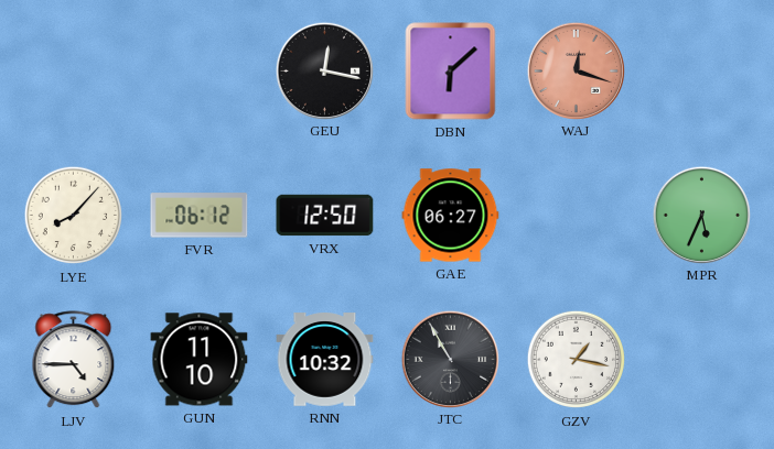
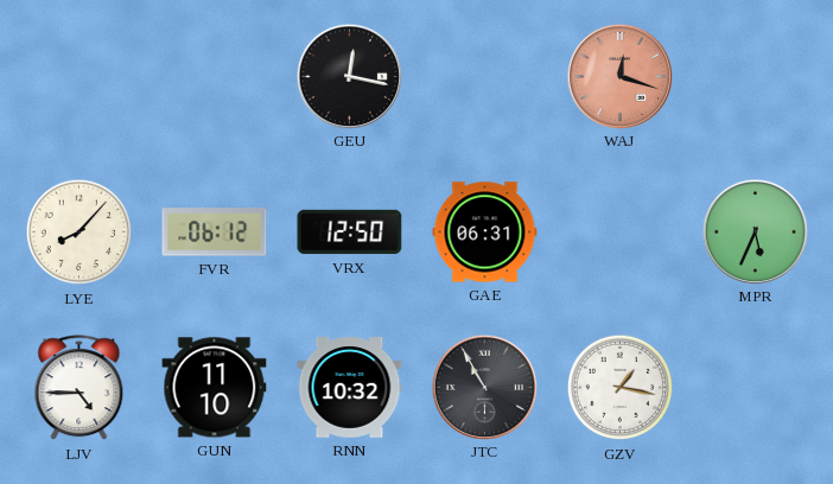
DBN: 6:08 -> none (451, 72)
GAE: 06:27 -> 06:31 (485, 233)
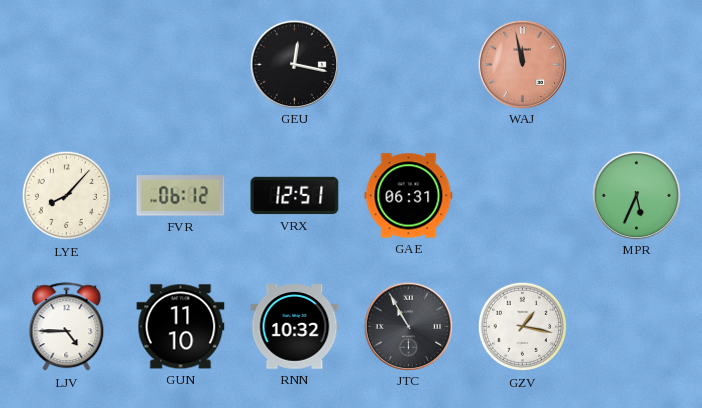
WAJ: 12:18 -> 11:58 (522, 64)
VRX: 12:50 -> 12:51 (295, 196)
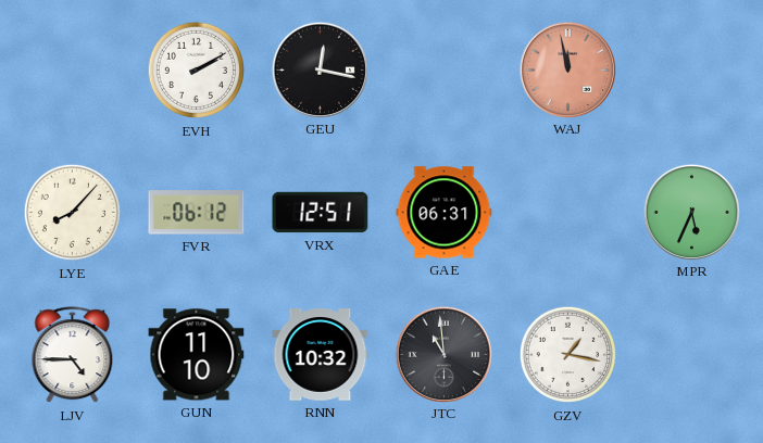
EVH: none -> 2:10 (197, 71)
JTC: 10:55 -> 10:59 (443, 354)
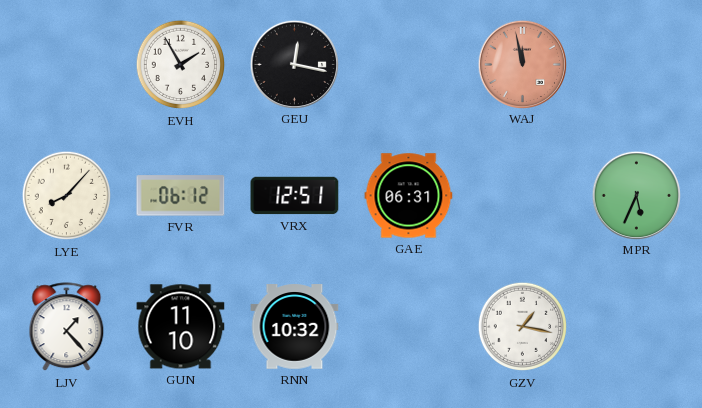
EVH: 2:10 -> 1:55 (181, 65)
LJV: 4:45 -> 1:23 (67, 327)
JTC: 10:59 -> none (443, 354)
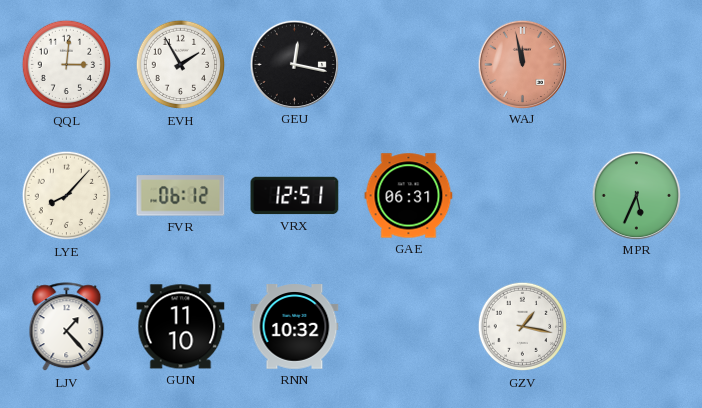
QQL: none -> 3:01 (67, 65)
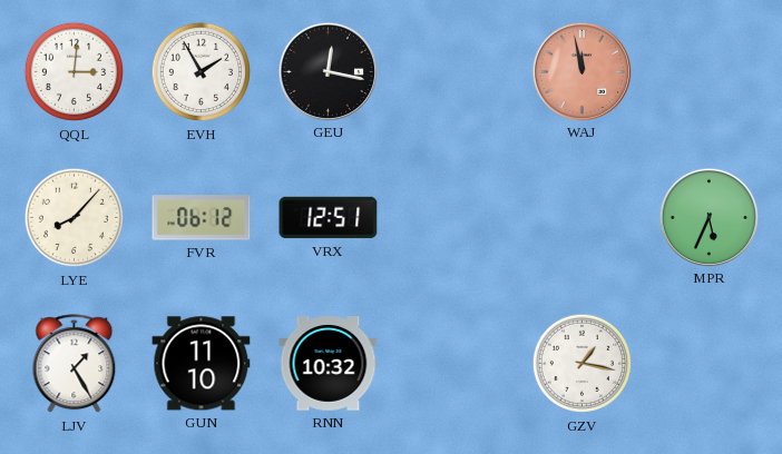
GAE: 06:31 -> none (409, 196)
LJV: 1:23 -> 1:25 (75, 364)
